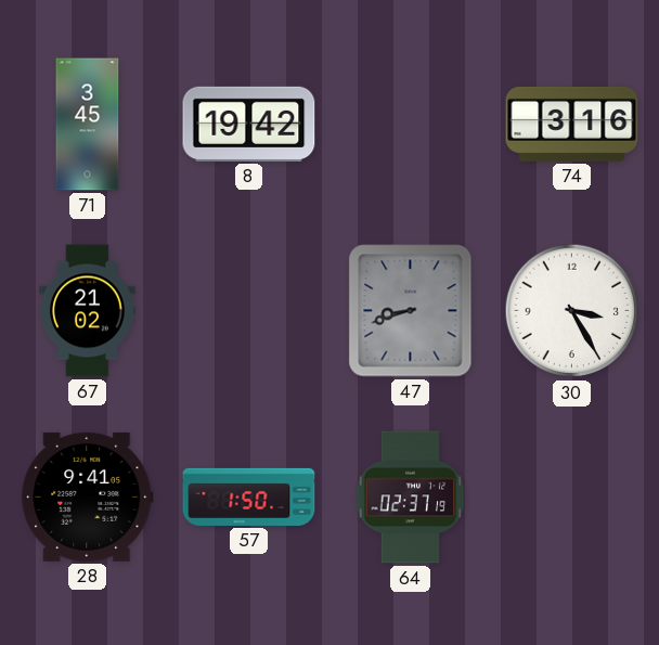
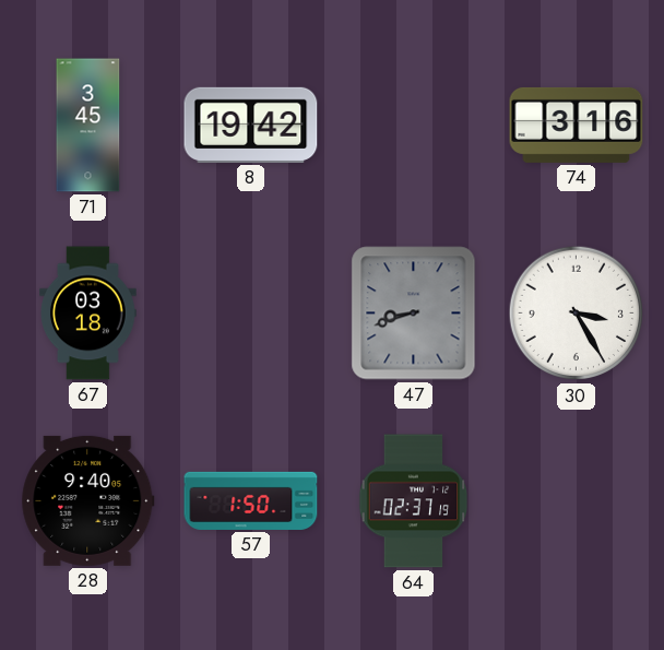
67: 21:02 -> 03:18 (88, 314)
28: 9:41 -> 9:40 (88, 500)
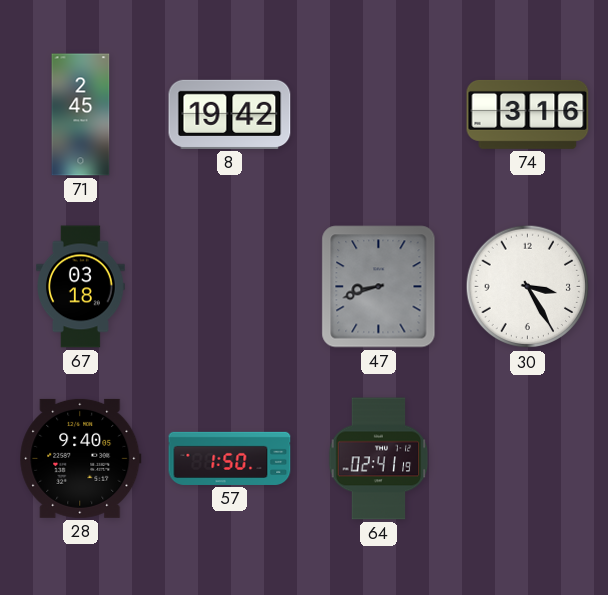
71: 3:45 -> 2:45 (81, 115)
64: 02:37 -> 02:41 (379, 459)
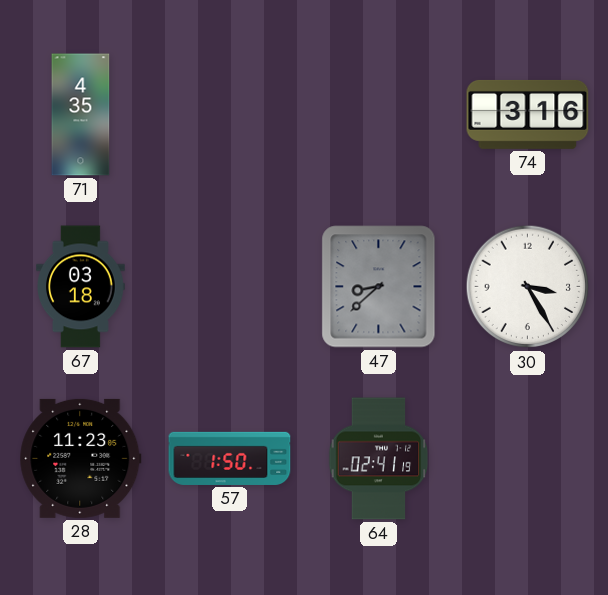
71: 2:45 -> 4:35 (81, 115)
8: 19:42 -> none (230, 114)
47: 8:42 -> 8:38 (379, 287)
28: 9:40 -> 11:23 (81, 458)
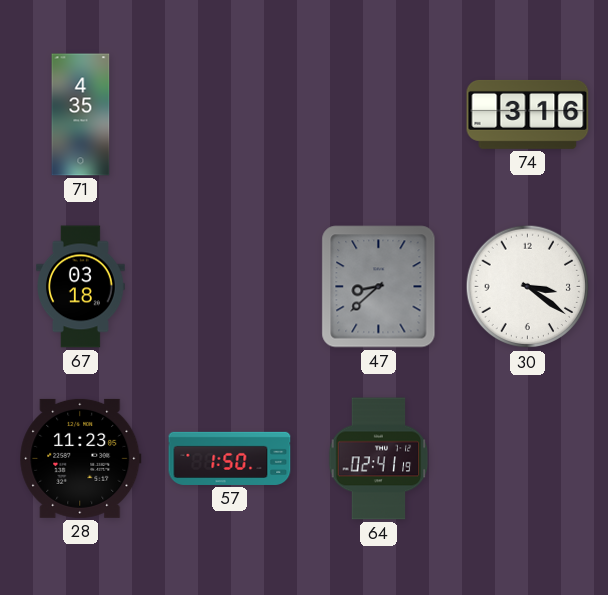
30: 3:25 -> 3:21 (528, 287)
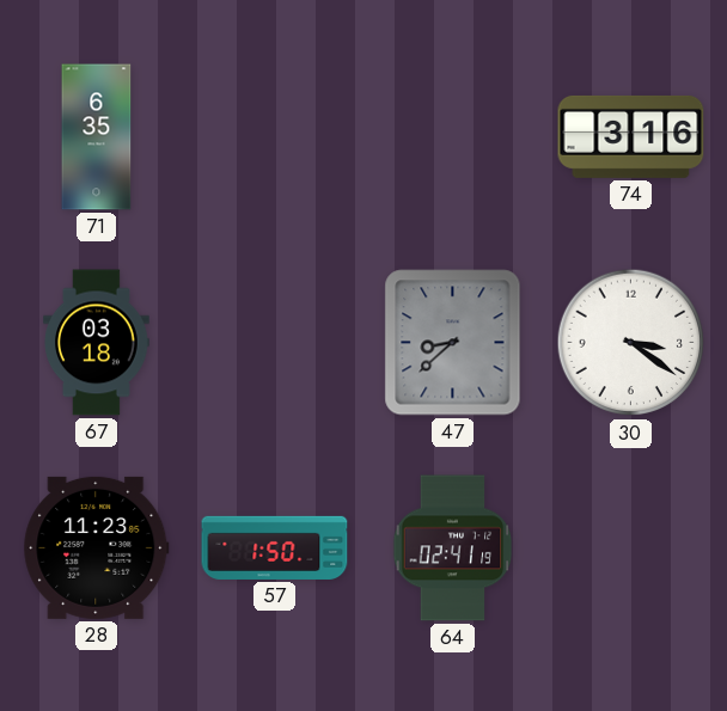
71: 4:35 -> 6:35 (97, 137)
